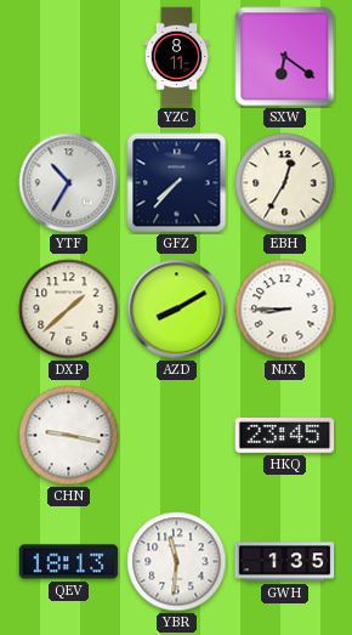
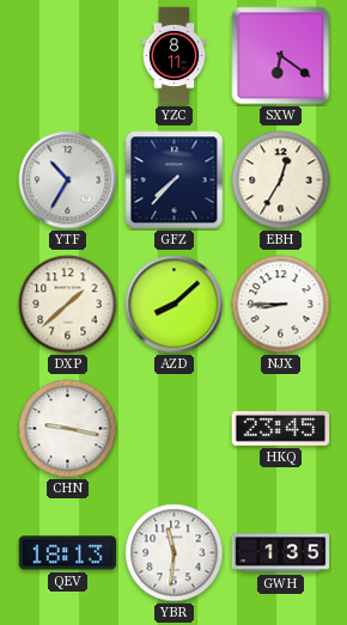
AZD: 8:10 -> 8:08 (175, 305)
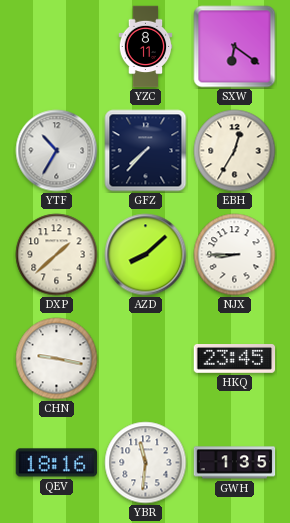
QEV: 18:13 -> 18:16 (57, 463)
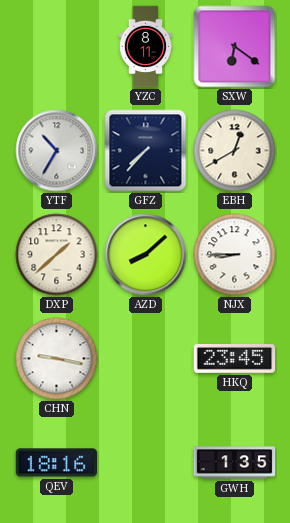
EBH: 12:35 -> 12:40 (235, 151)
YBR: 11:31 -> none (146, 463)
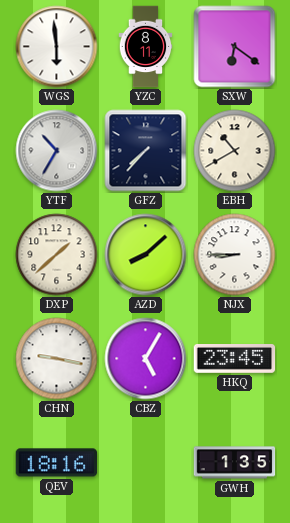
WGS: none -> 5:59 (57, 47)
EBH: 12:40 -> 10:40 (235, 151)
CBZ: none -> 5:05 (146, 359)
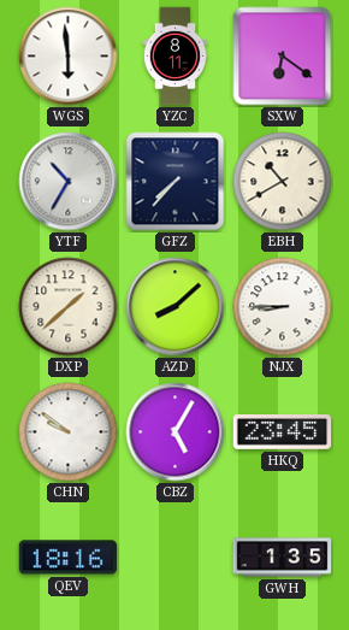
CHN: 9:17 -> 9:51 (69, 432)
